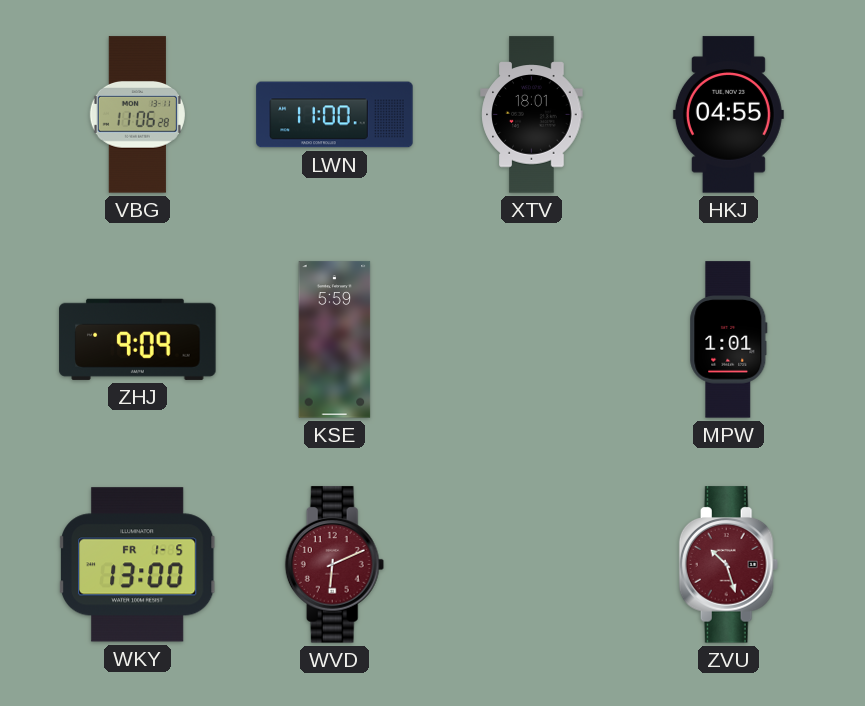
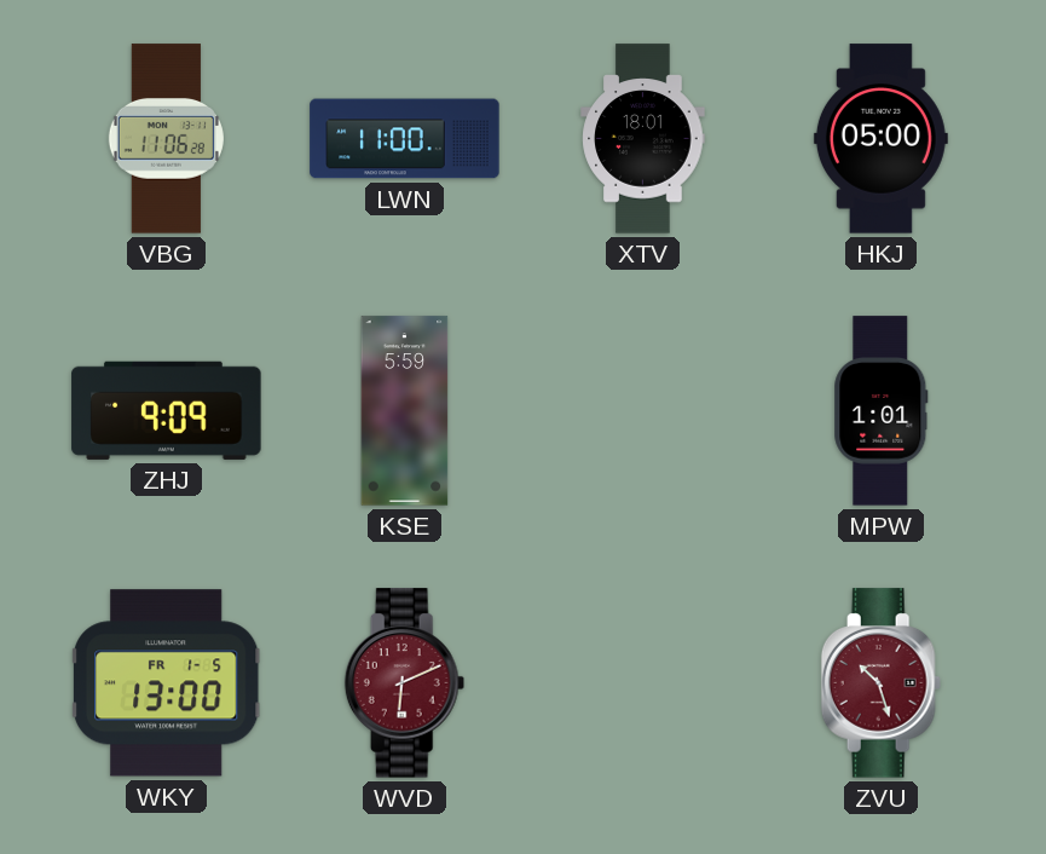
HKJ: 04:55 -> 05:00 (880, 139)
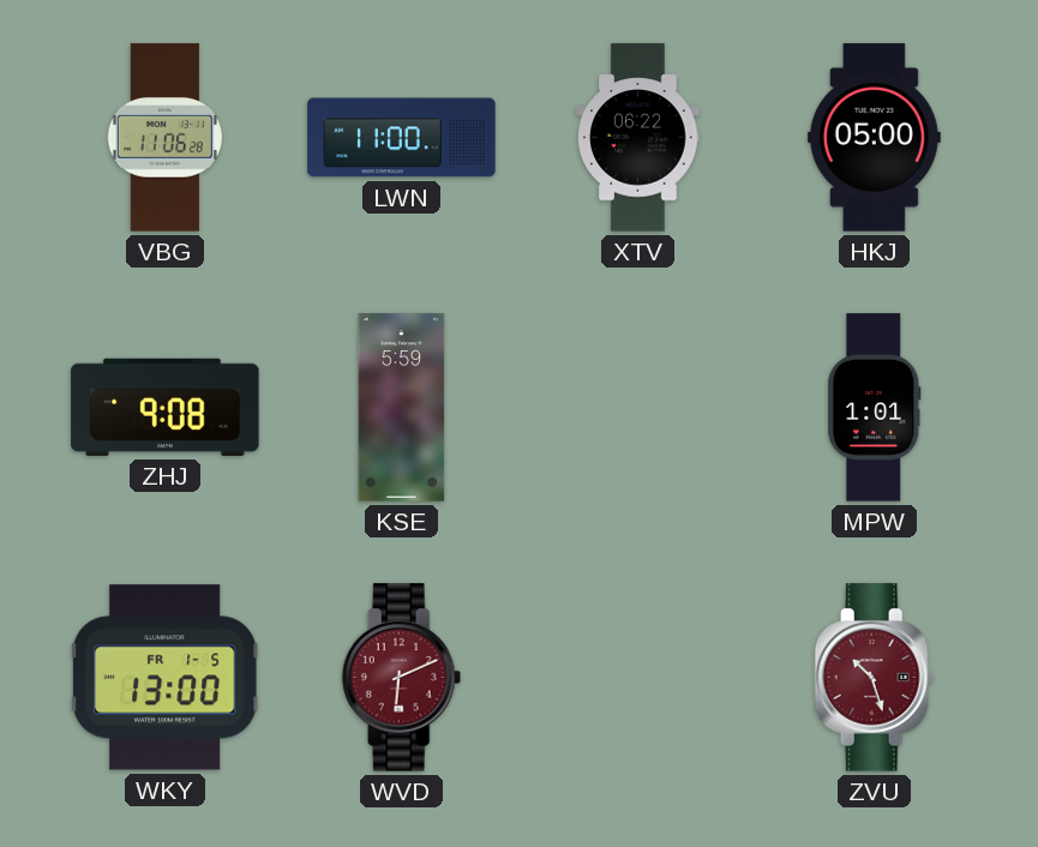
XTV: 18:01 -> 06:22 (638, 138)
ZHJ: 9:09 -> 9:08 (166, 407)
